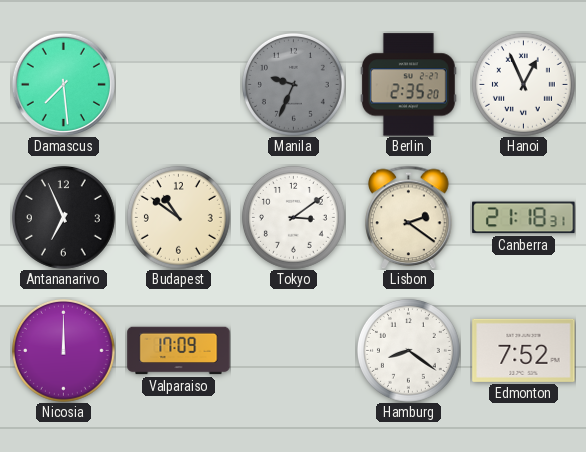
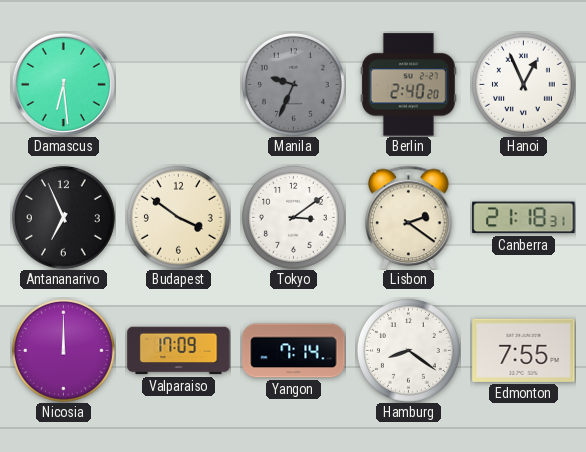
Damascus: 7:29 -> 6:29 (63, 84)
Berlin: 2:35 -> 2:40 (408, 85)
Budapest: 10:51 -> 3:51 (178, 217)
Yangon: none -> 7:14 (294, 351)
Edmonton: 7:52 -> 7:55 (524, 350)
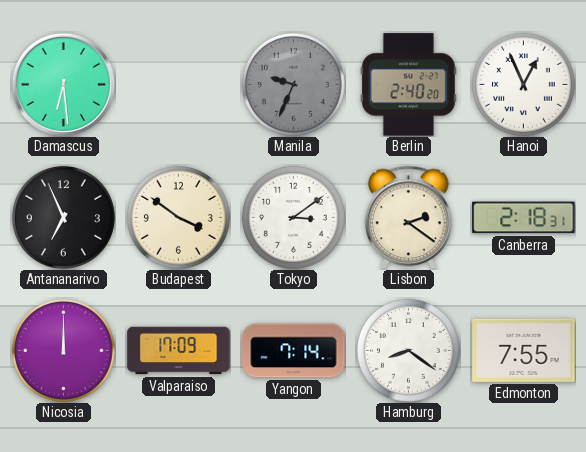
Canberra: 21:18 -> 2:18 (524, 218)
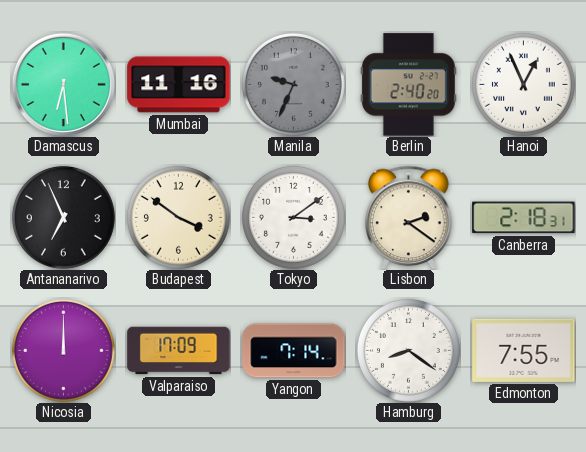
Mumbai: none -> 11:16 (179, 85)
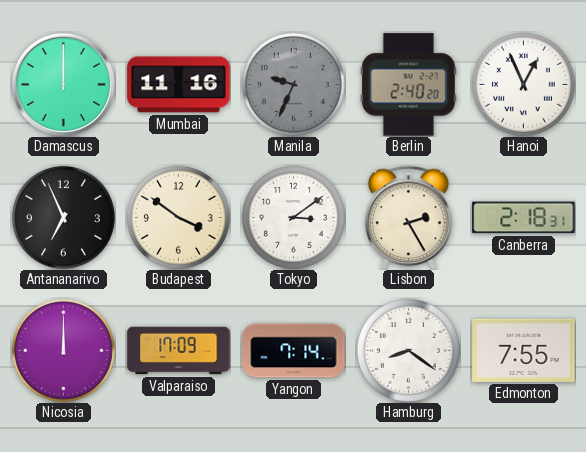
Damascus: 6:29 -> 12:00 (63, 84)
Lisbon: 2:21 -> 2:25 (409, 217)
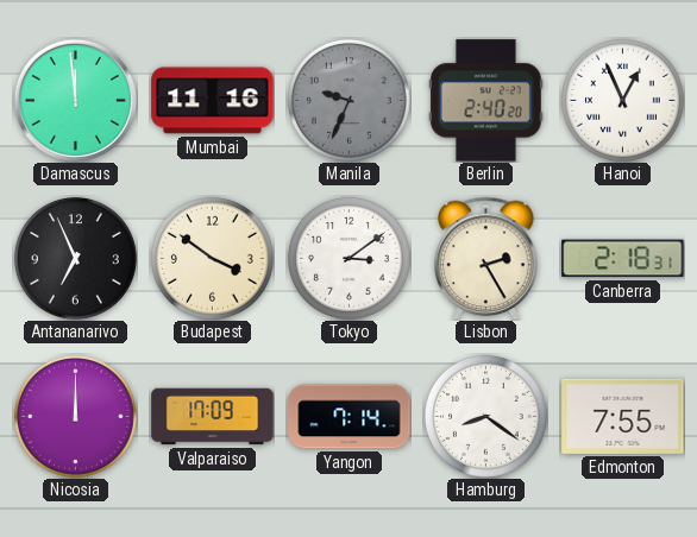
Damascus: 12:00 -> 11:59 (75, 100)
